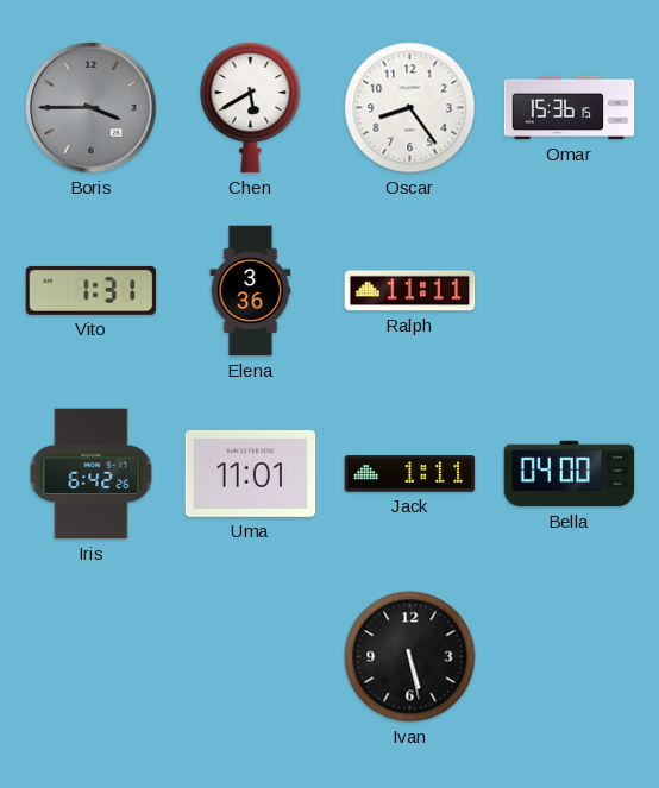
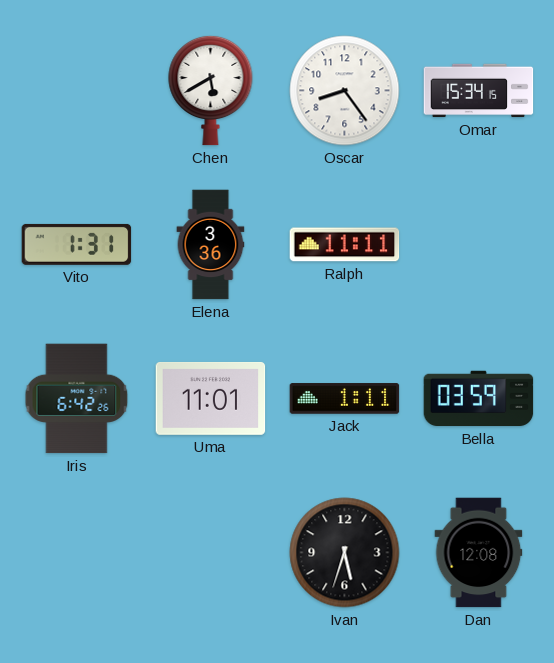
Boris: 3:45 -> none (92, 108)
Omar: 15:36 -> 15:34 (479, 91)
Bella: 04:00 -> 03:59 (479, 399)
Ivan: 5:28 -> 5:33 (345, 553)
Dan: none -> 12:08 (479, 553)
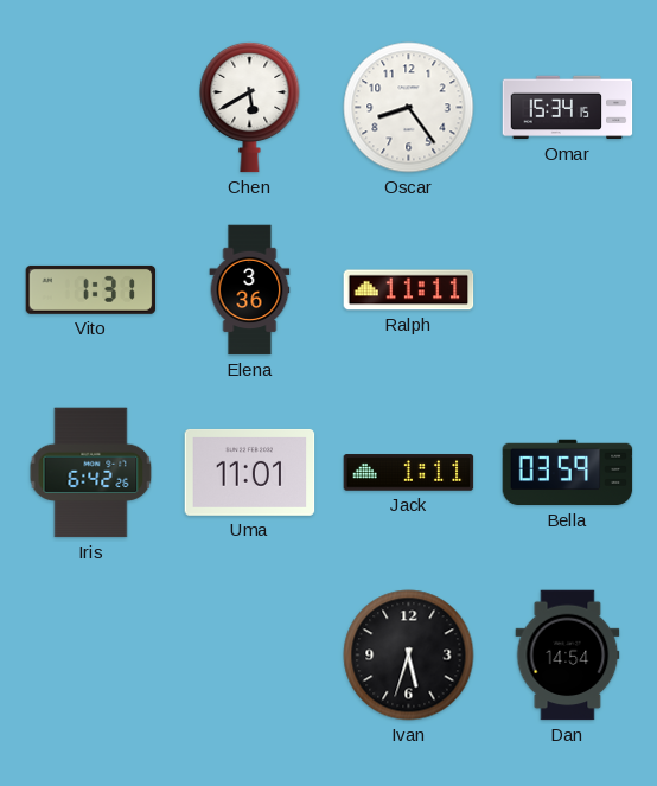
Dan: 12:08 -> 14:54 (568, 656)
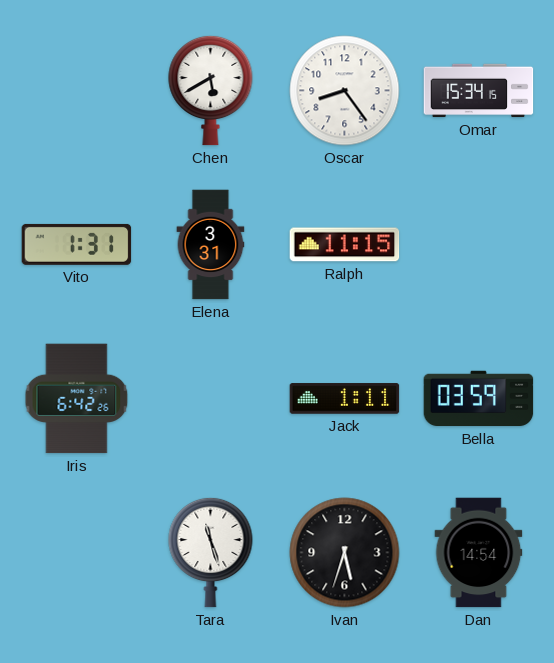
Elena: 3:36 -> 3:31 (211, 245)
Ralph: 11:11 -> 11:15 (345, 245)
Uma: 11:01 -> none (250, 472)
Tara: none -> 11:27 (211, 552)
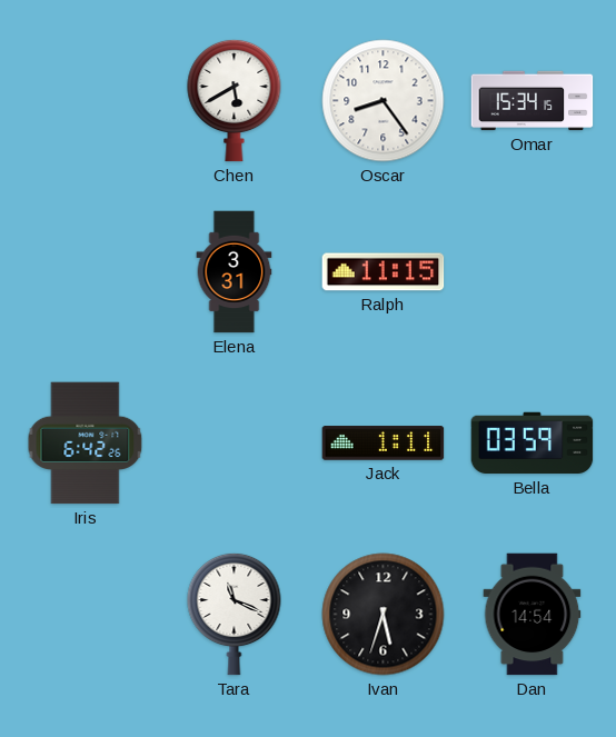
Vito: 1:31 -> none (77, 244)
Tara: 11:27 -> 11:19 (235, 614)
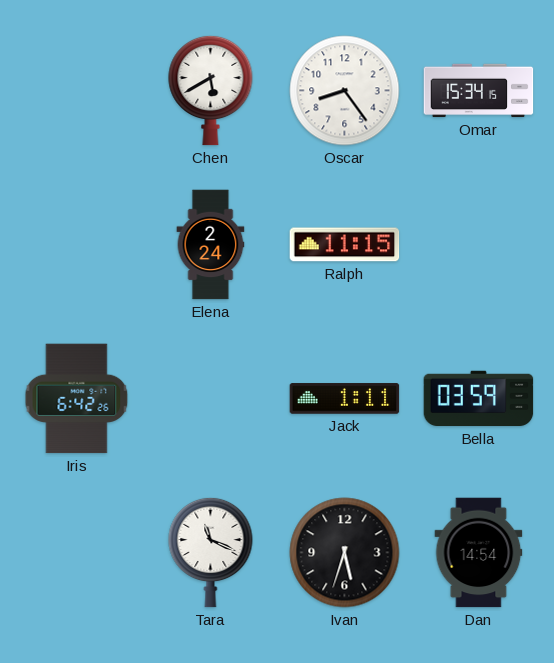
Elena: 3:31 -> 2:24 (211, 245)
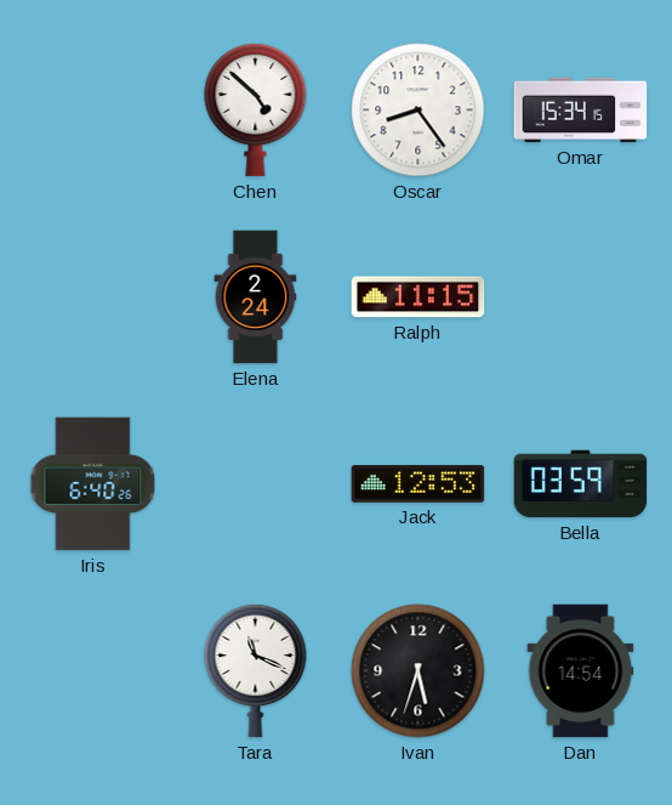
Chen: 5:40 -> 4:52 (256, 109)
Iris: 6:42 -> 6:40 (93, 484)
Jack: 1:11 -> 12:53 (418, 484)
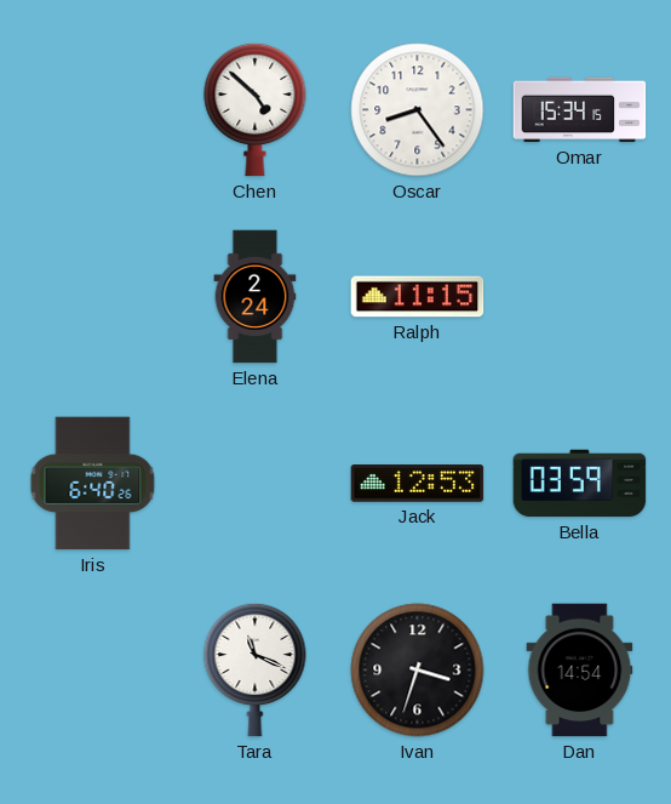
Ivan: 5:33 -> 3:33 (418, 671)
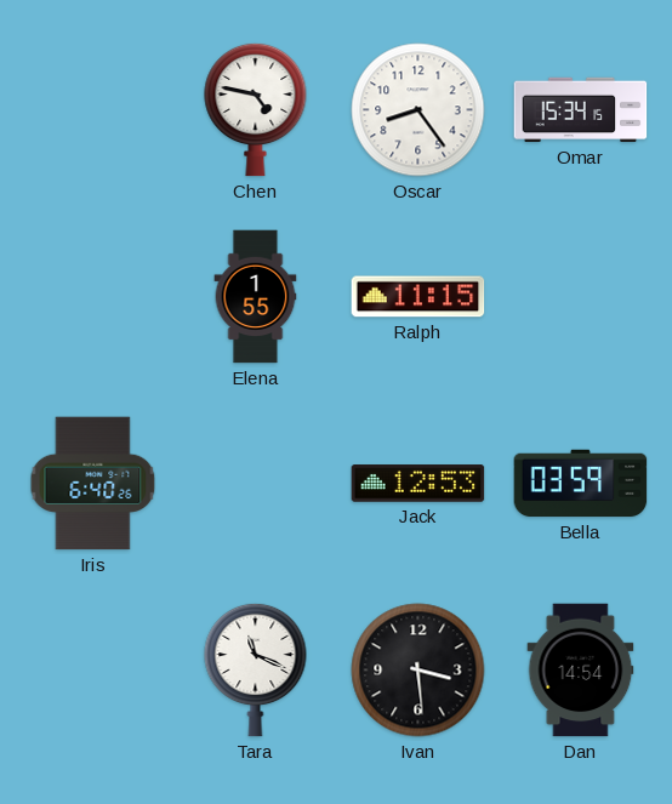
Chen: 4:52 -> 4:47 (256, 109)
Elena: 2:24 -> 1:55 (256, 297)
Ivan: 3:33 -> 3:29 (418, 671)
